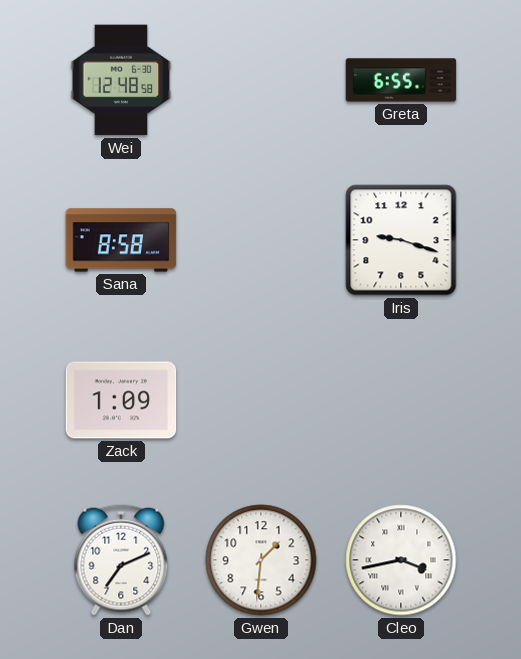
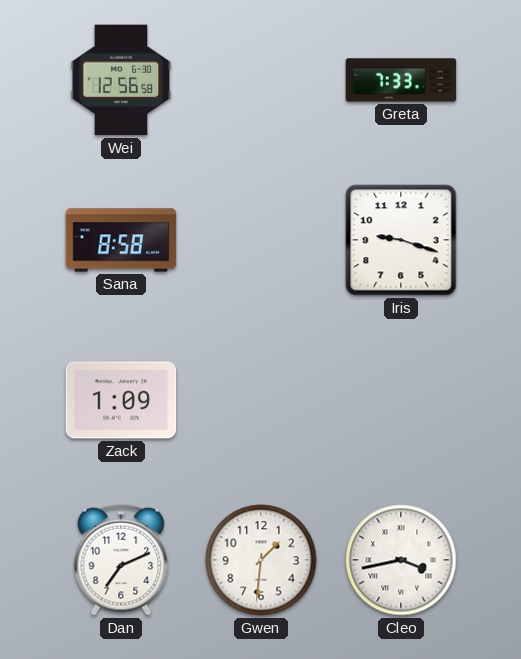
Wei: 12:48 -> 12:56 (121, 80)
Greta: 6:55 -> 7:33 (401, 80)
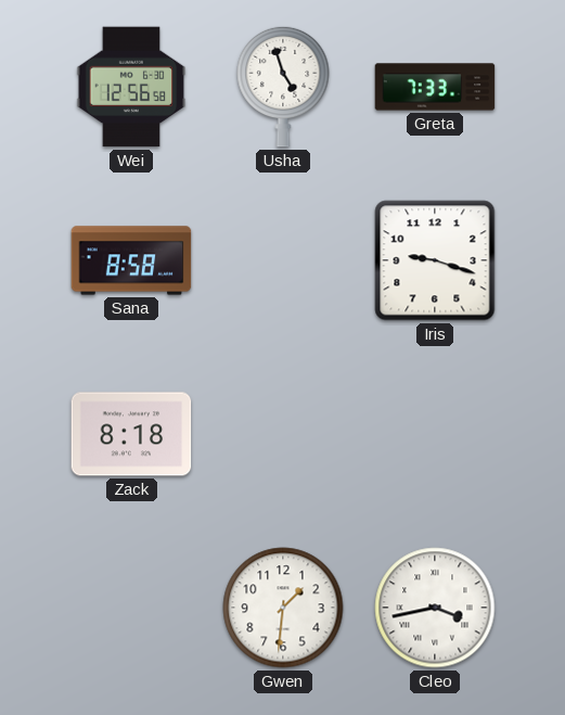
Usha: none -> 4:57 (283, 87)
Zack: 1:09 -> 8:18 (131, 434)
Dan: 7:11 -> none (121, 560)
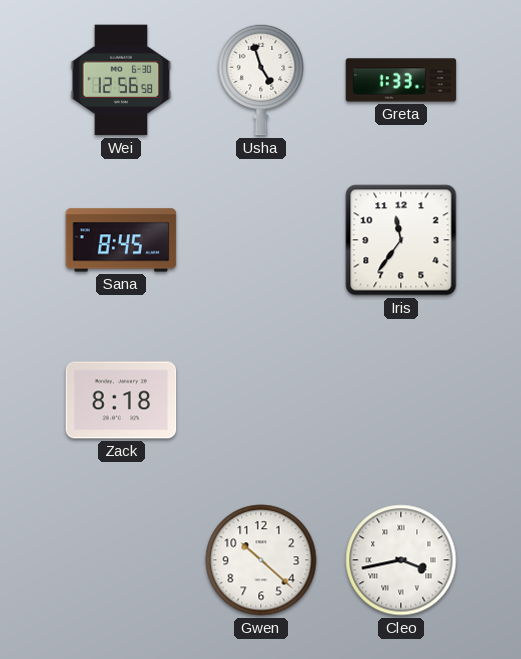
Greta: 7:33 -> 1:33 (401, 80)
Sana: 8:58 -> 8:45 (121, 240)
Iris: 9:18 -> 11:36 (401, 240)
Gwen: 1:31 -> 10:22 (261, 560)
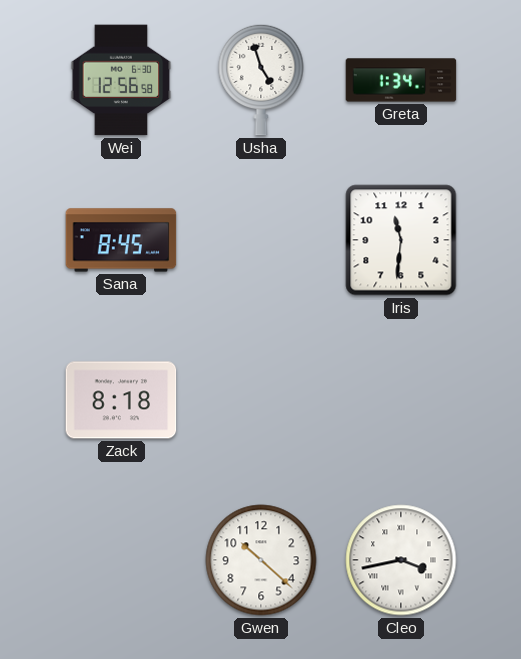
Greta: 1:33 -> 1:34 (401, 80)
Iris: 11:36 -> 11:31 (401, 240)
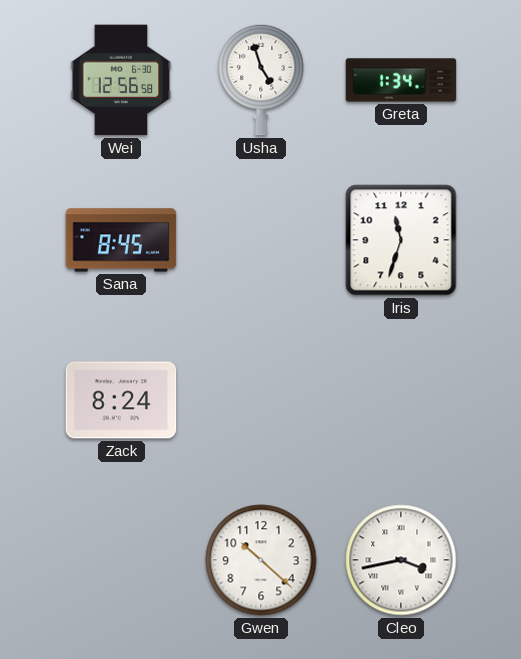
Iris: 11:31 -> 11:33 (401, 240)
Zack: 8:18 -> 8:24 (121, 400)
